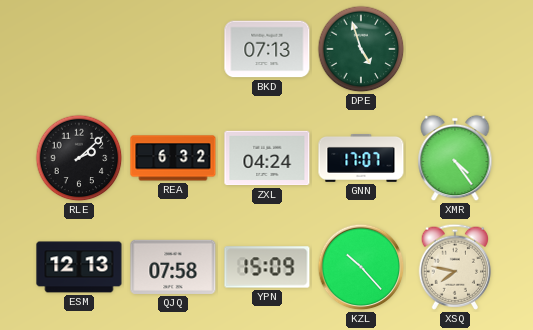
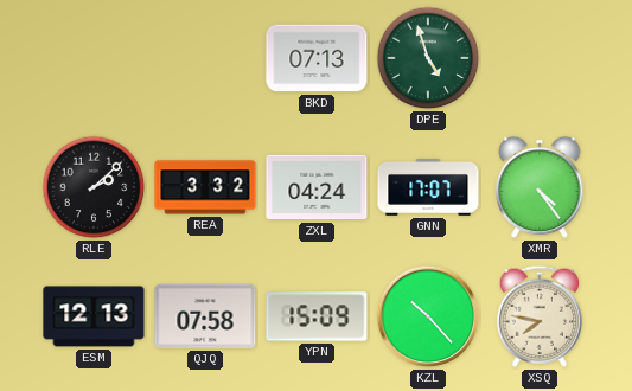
REA: 6:32 -> 3:32 (205, 187)
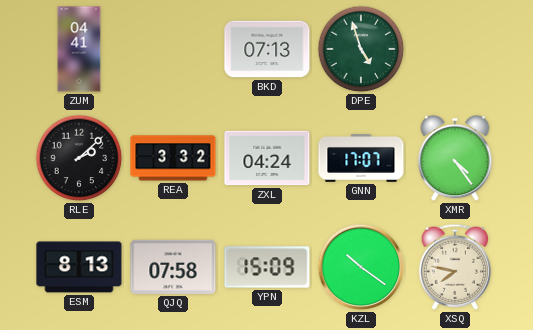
ZUM: none -> 04:41 (79, 49)
ESM: 12:13 -> 8:13 (79, 267)
KZL: 10:23 -> 10:21 (361, 267)
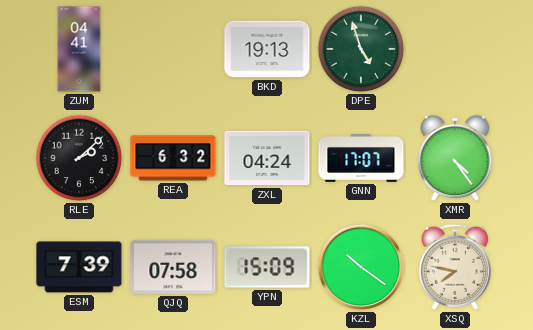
BKD: 07:13 -> 19:13 (267, 49)
REA: 3:32 -> 6:32 (173, 158)
ESM: 8:13 -> 7:39 (79, 267)
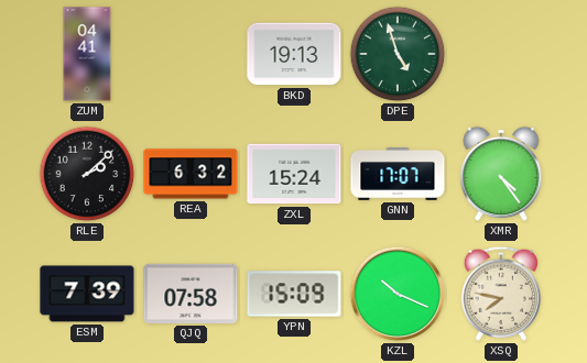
ZXL: 04:24 -> 15:24 (294, 174)
KZL: 10:21 -> 10:19 (398, 294)
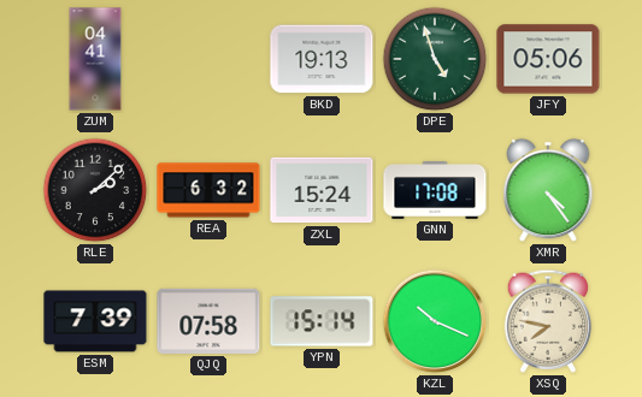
JFY: none -> 05:06 (548, 59)
GNN: 17:07 -> 17:08 (435, 190)
YPN: 15:09 -> 15:14 (322, 321)
